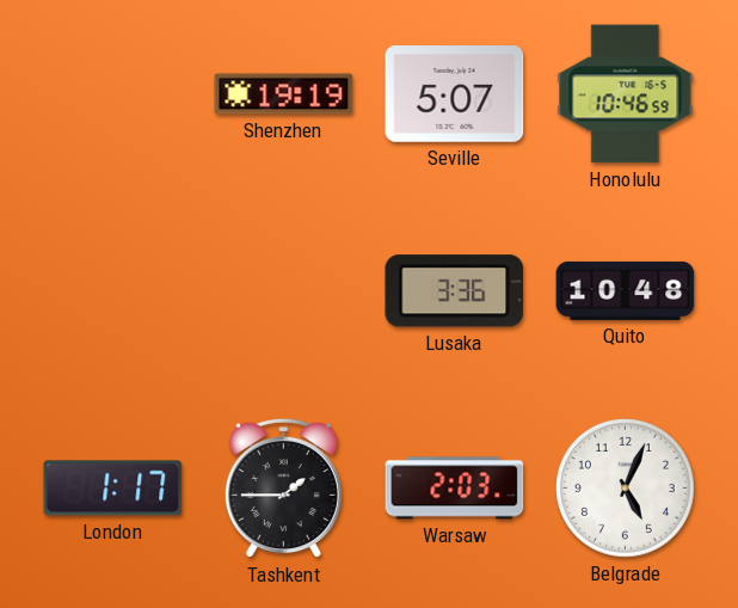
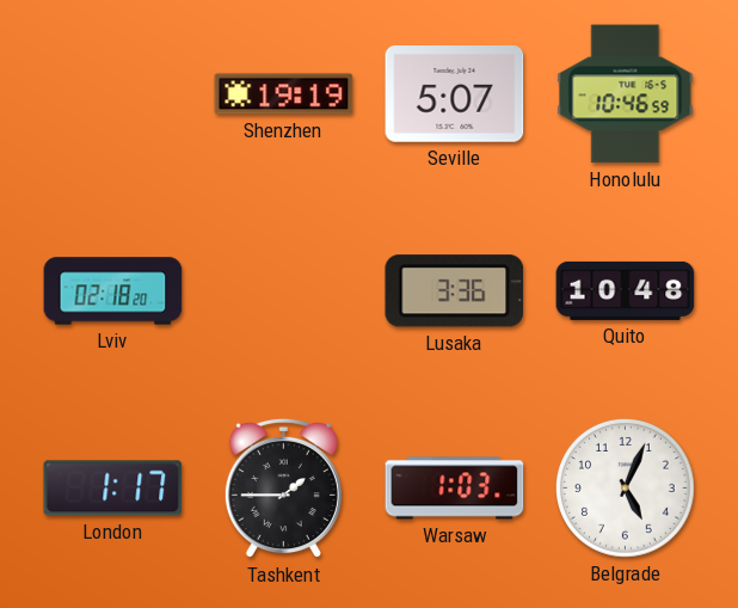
Lviv: none -> 02:18 (113, 291)
Warsaw: 2:03 -> 1:03 (455, 489)
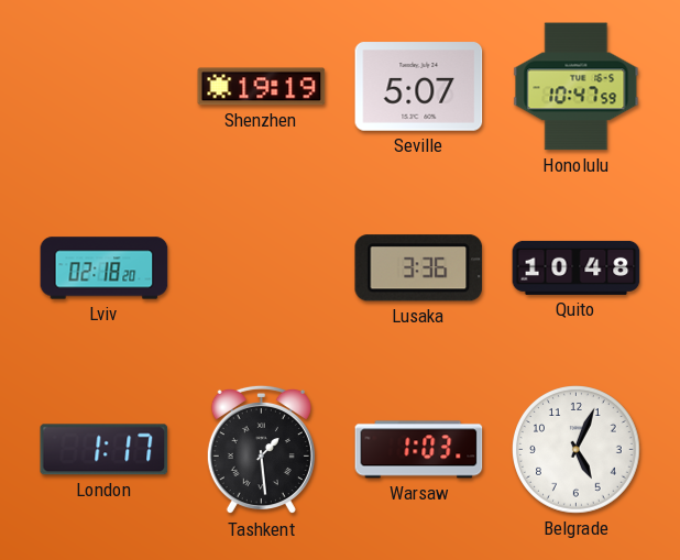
Honolulu: 10:46 -> 10:47 (577, 87)
Tashkent: 1:45 -> 1:29 (261, 450)
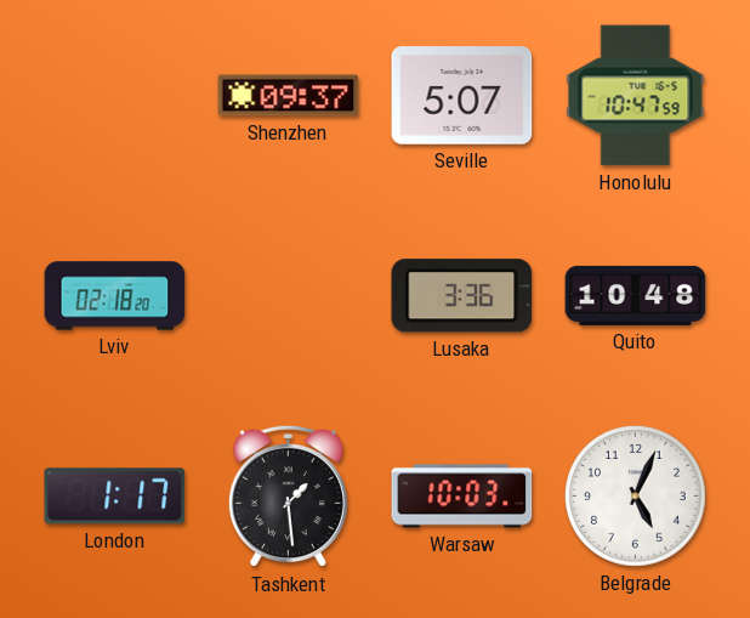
Shenzhen: 19:19 -> 09:37 (289, 96)
Warsaw: 1:03 -> 10:03 (462, 497)
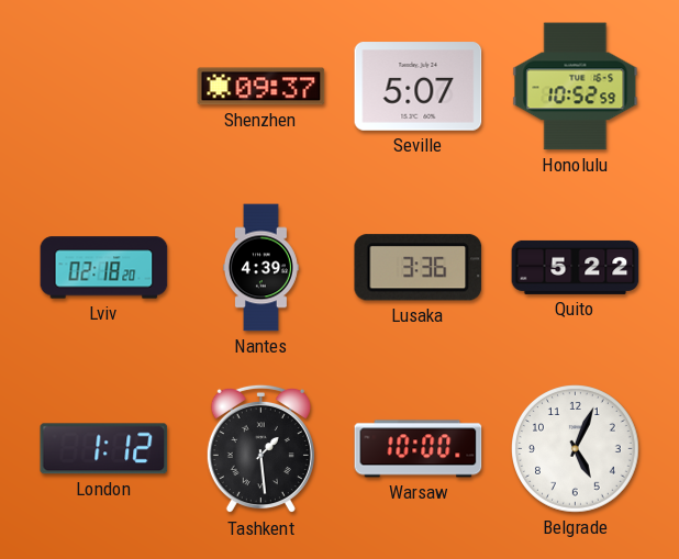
Honolulu: 10:47 -> 10:52 (576, 87)
Nantes: none -> 4:39 (260, 268)
Quito: 10:48 -> 5:22 (576, 267)
London: 1:17 -> 1:12 (104, 449)
Warsaw: 10:03 -> 10:00 (419, 449)
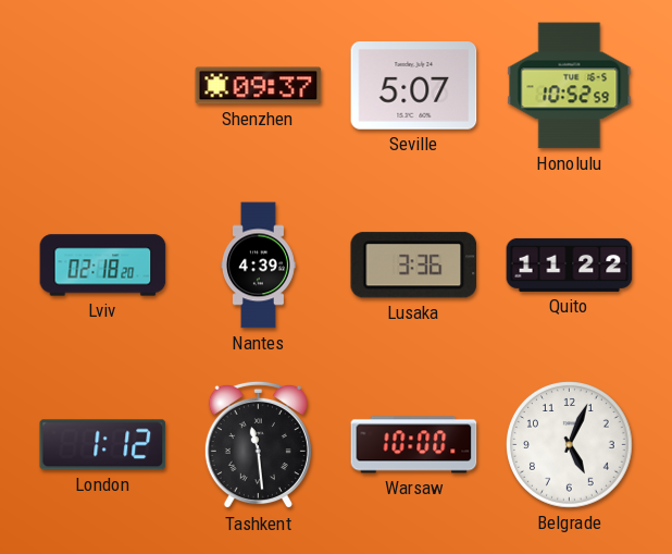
Quito: 5:22 -> 11:22 (570, 264)
Tashkent: 1:29 -> 11:29 (258, 445)
